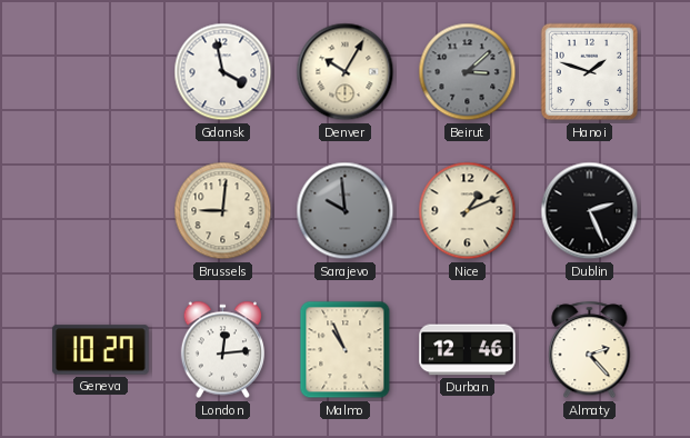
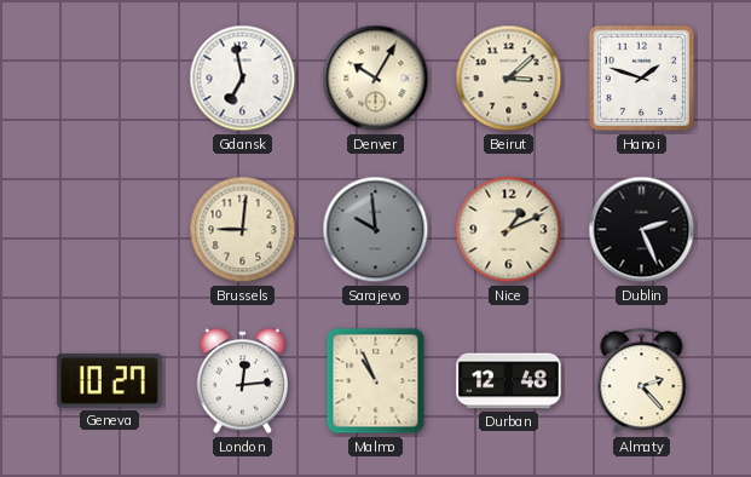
Gdansk: 3:58 -> 6:58 (243, 79)
Beirut dial: grey -> cream (509, 79)
Durban: 12:46 -> 12:48 (509, 381)
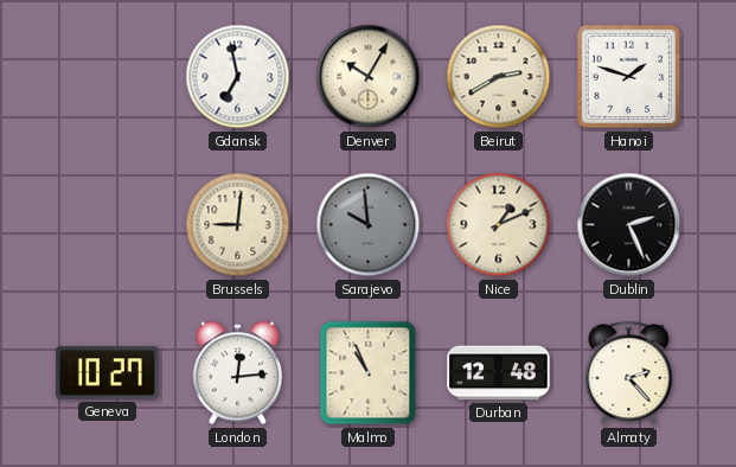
Beirut: 3:08 -> 2:40 (499, 77)
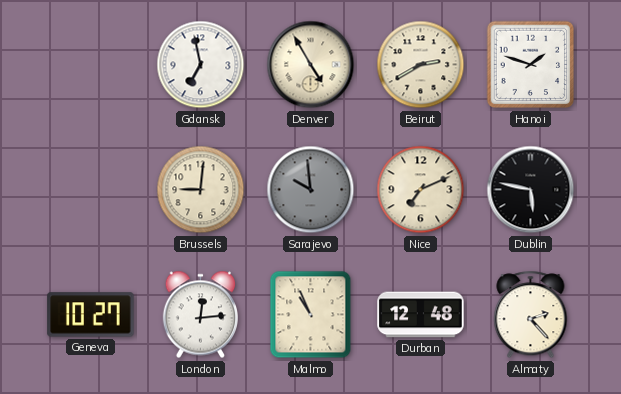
Denver: 10:05 -> 4:55 (311, 65)
Nice: 1:11 -> 7:11 (421, 190)
Dublin: 2:26 -> 5:47 (531, 190)
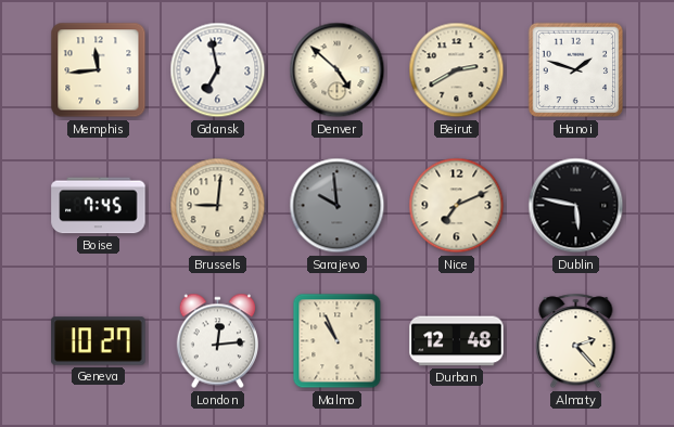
Memphis: none -> 11:44 (99, 70)
Denver: 4:55 -> 4:52 (338, 70)
Boise: none -> 7:45 (99, 206)
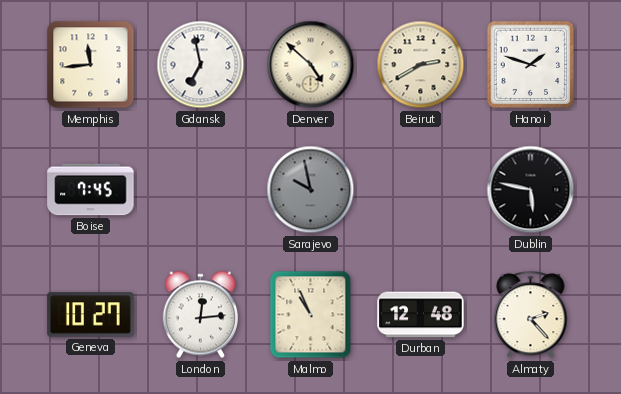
Brussels: 9:01 -> none (218, 206)
Sarajevo: 9:59 -> 9:58 (311, 190)
Nice: 7:11 -> none (457, 206)
